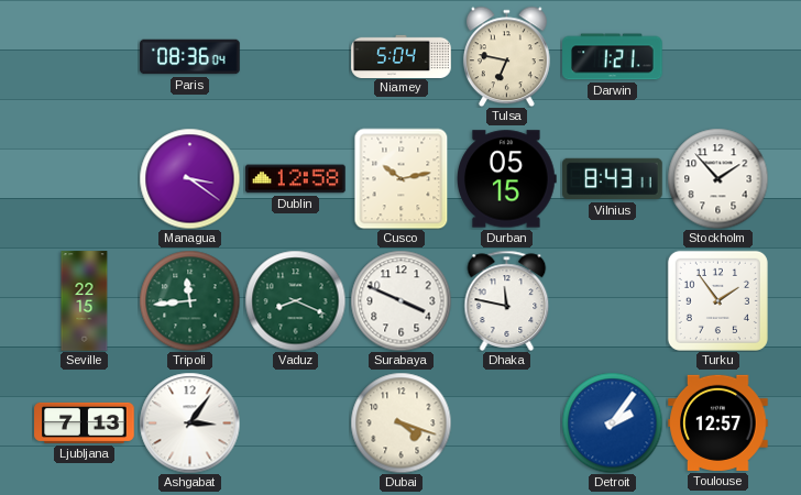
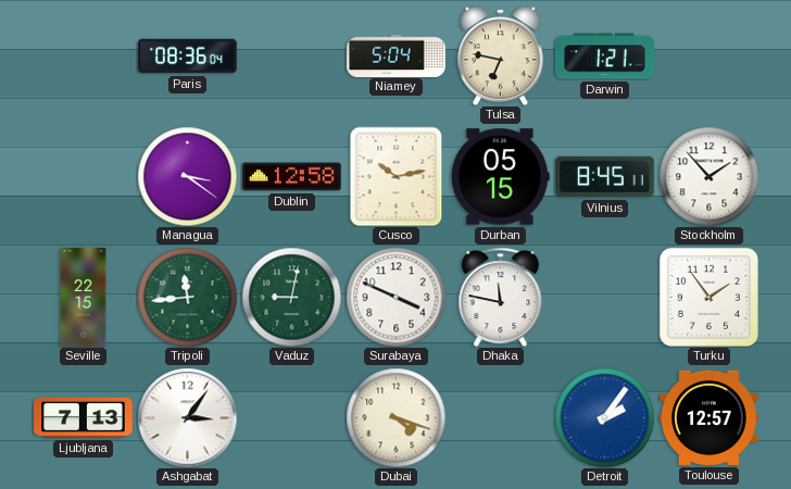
Vilnius: 8:43 -> 8:45 (605, 177)
Vaduz: 8:19 -> 9:02 (291, 297)
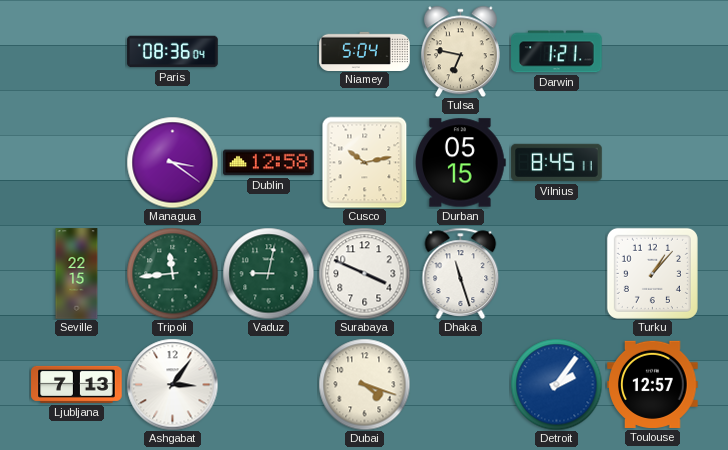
Stockholm: 1:53 -> none (708, 176)
Dhaka: 11:47 -> 11:27 (461, 273)
Turku: 1:54 -> 1:07 (652, 273)
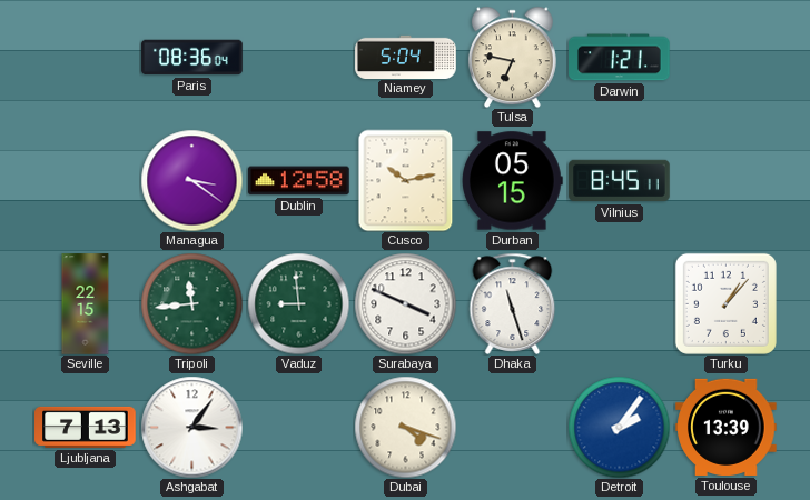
Vaduz: 9:02 -> 8:59 (298, 303)
Toulouse: 12:57 -> 13:39 (727, 427)
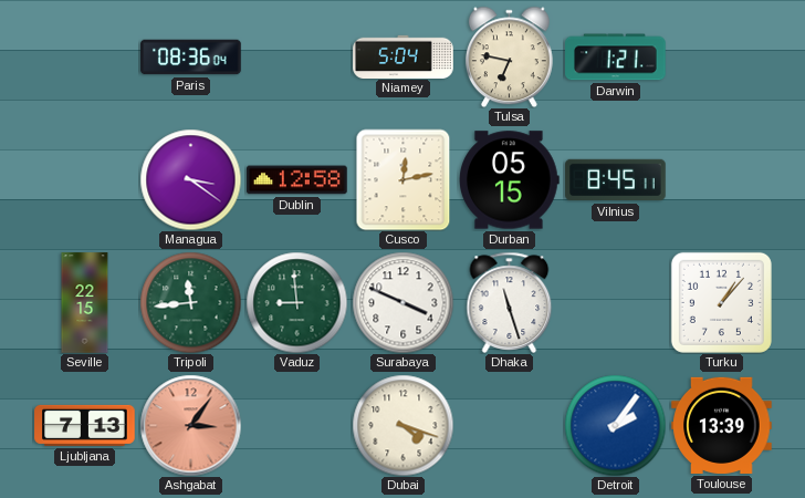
Cusco: 10:13 -> 12:13 (404, 179)
Ashgabat dial: white -> salmon (190, 425)
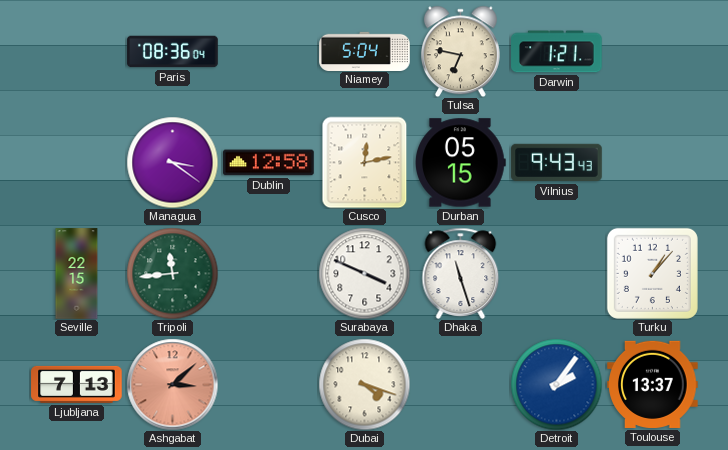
Vilnius: 8:45 -> 9:43 (557, 163)
Vaduz: 8:59 -> none (296, 302)
Ashgabat: 3:06 -> 3:08 (172, 384)
Toulouse: 13:39 -> 13:37 (653, 384)
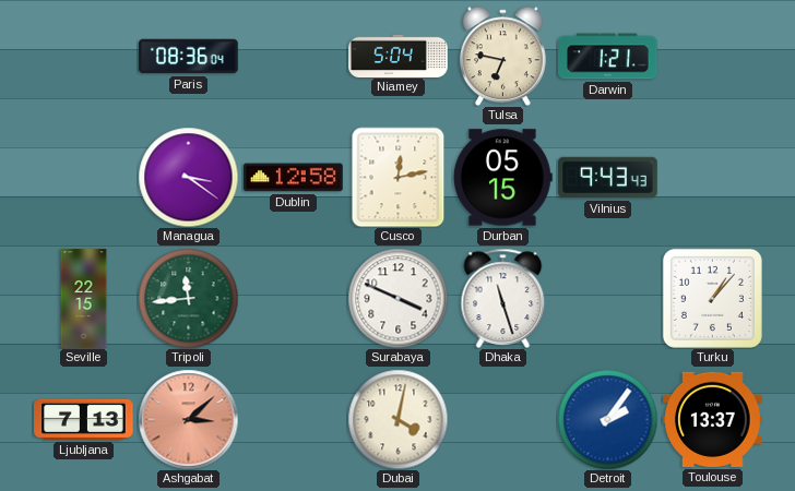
Dubai: 4:18 -> 4:02 (397, 419)
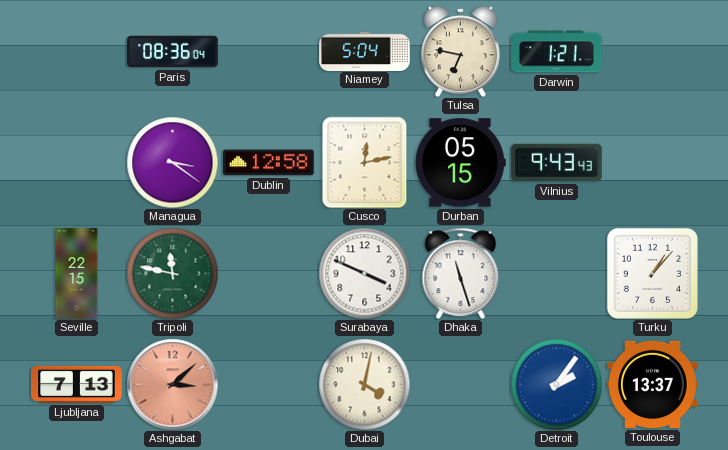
Tripoli: 11:44 -> 11:47 (172, 273)
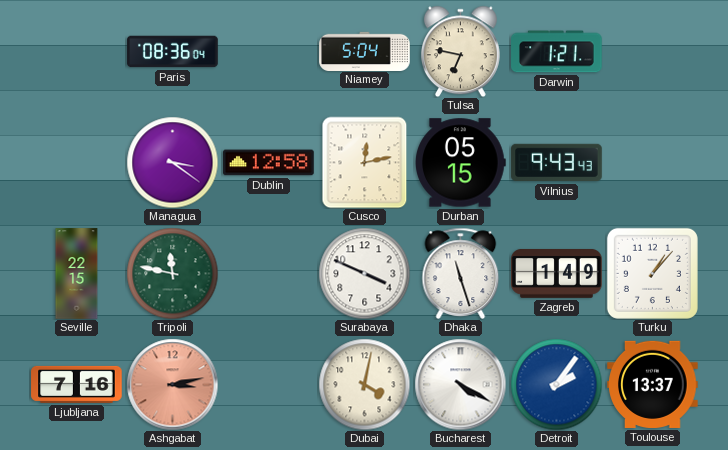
Zagreb: none -> 1:49 (557, 273)
Ljubljana: 7:13 -> 7:16 (77, 384)
Ashgabat: 3:08 -> 3:13 (172, 384)
Bucharest: none -> 4:20 (460, 384)
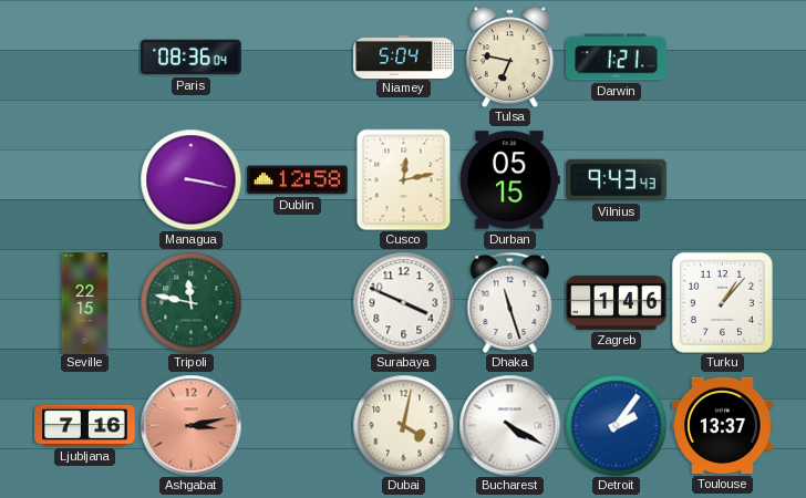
Managua: 3:21 -> 3:17 (190, 179)
Zagreb: 1:49 -> 1:46 (617, 302)
